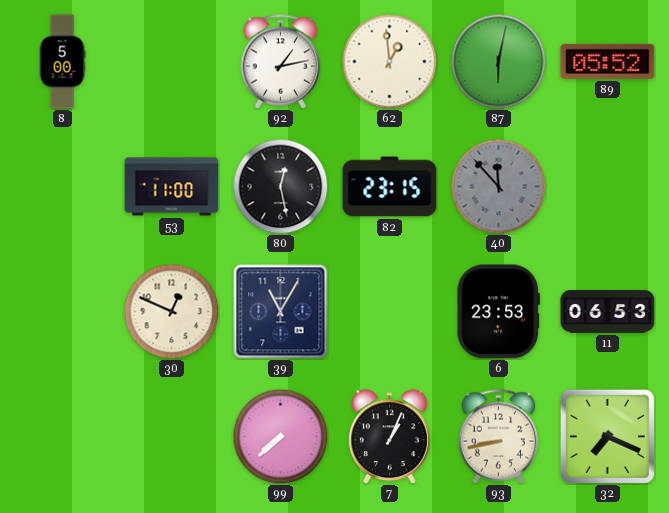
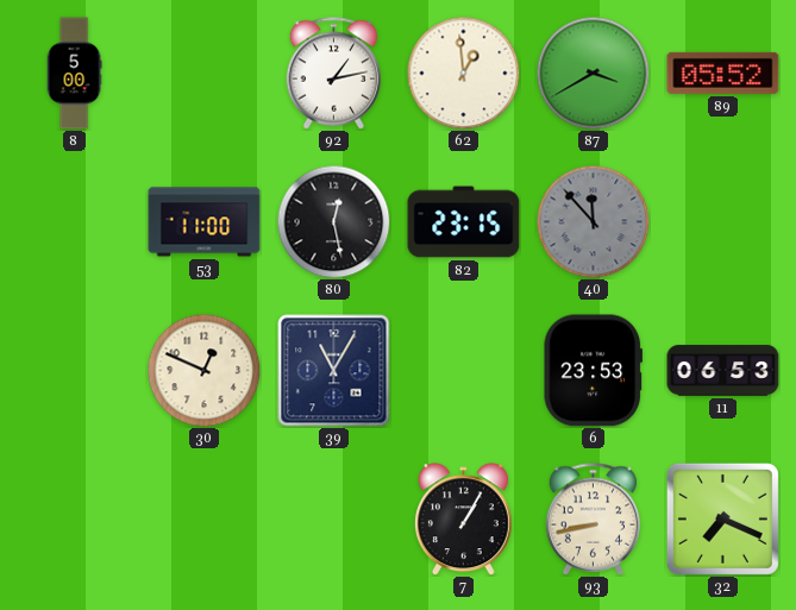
87: 6:02 -> 3:40 (593, 73)
99: 7:38 -> none (280, 436)
7: 1:04 -> 1:05 (463, 520)
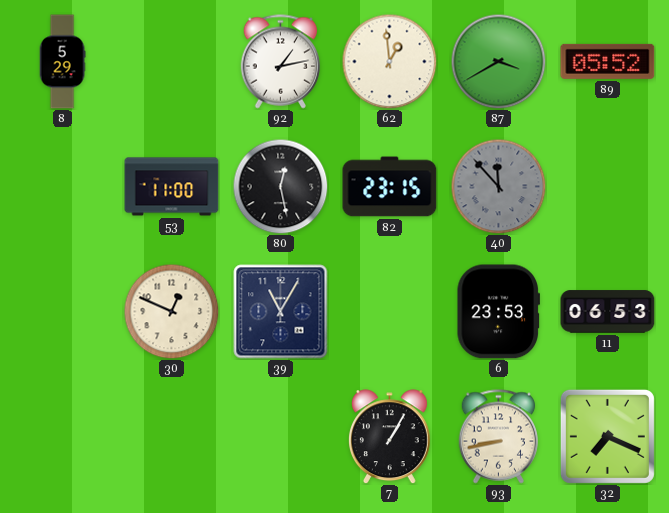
8: 5:00 -> 5:29 (62, 62)
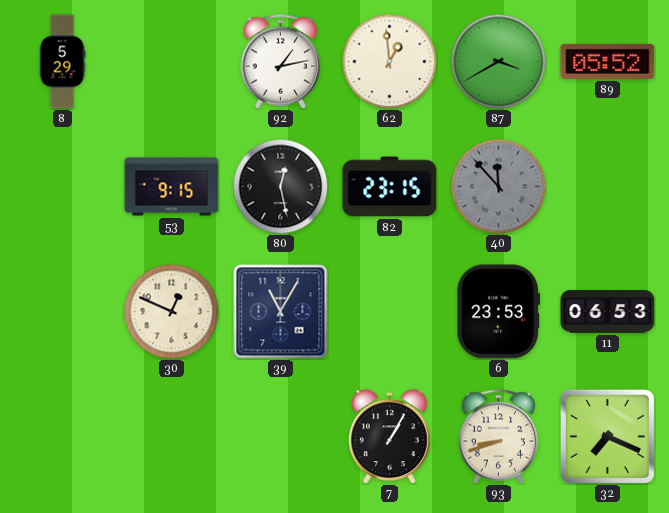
53: 11:00 -> 9:15 (172, 187)
93: 8:43 -> 8:42 (498, 437)
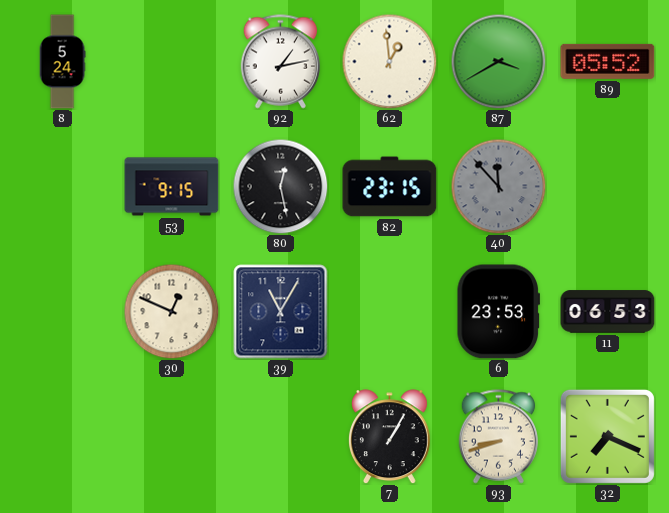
8: 5:29 -> 5:24 (62, 62)
